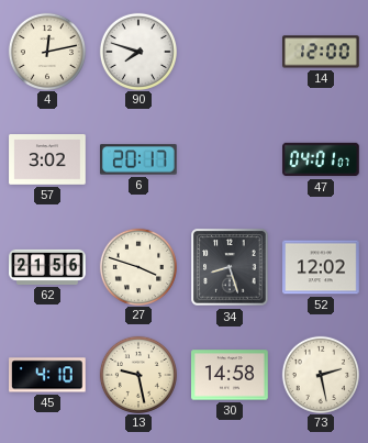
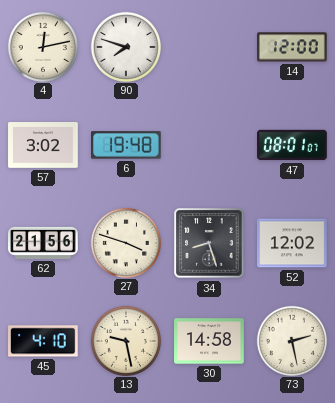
6: 20:17 -> 19:48 (127, 145)
47: 04:01 -> 08:01 (292, 145)
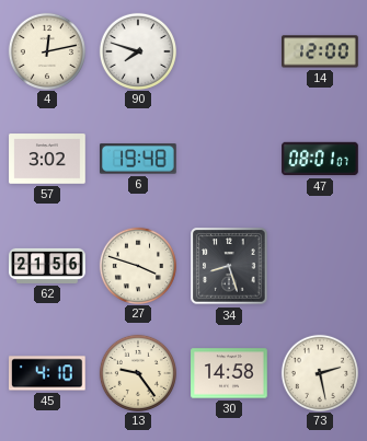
52: 12:02 -> none (292, 243)
13: 9:28 -> 9:24 (137, 372)
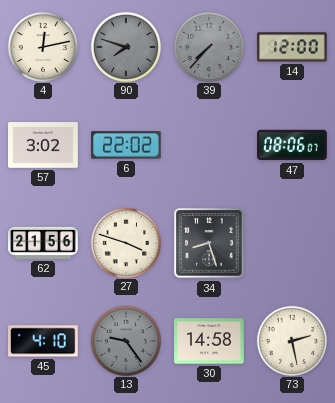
90 dial: white -> grey (125, 46)
39: none -> 7:37 (208, 46)
6: 19:48 -> 22:02 (127, 145)
47: 08:01 -> 08:06 (292, 145)
13 dial: cream -> grey (125, 340)
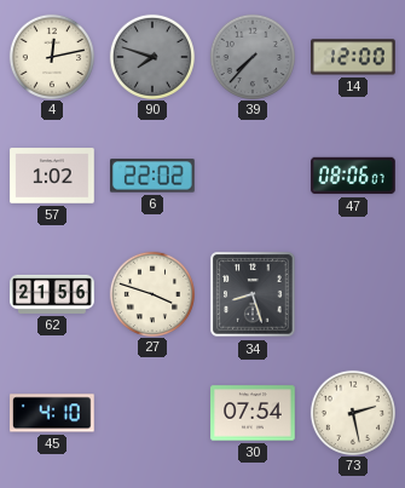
57: 3:02 -> 1:02 (52, 176)
13: 9:24 -> none (125, 340)
30: 14:58 -> 07:54 (253, 413)
